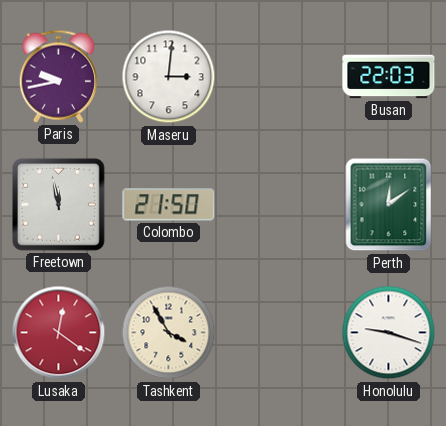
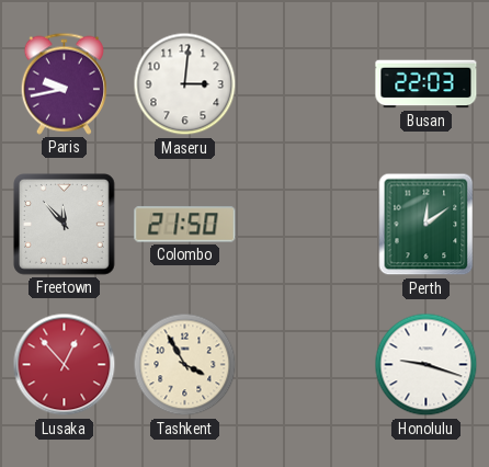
Freetown: 11:58 -> 11:53 (65, 225)
Lusaka: 12:21 -> 12:53 (65, 365)
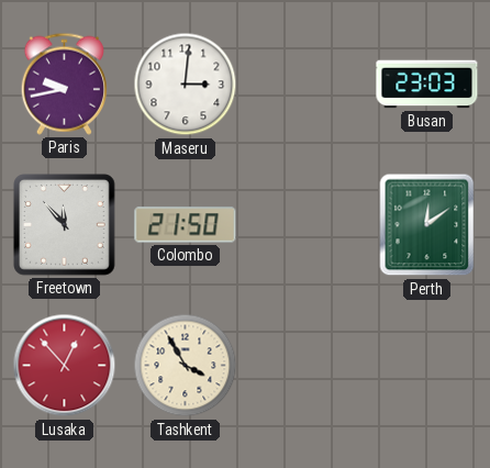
Busan: 22:03 -> 23:03 (427, 85)
Honolulu: 9:18 -> none (427, 365)
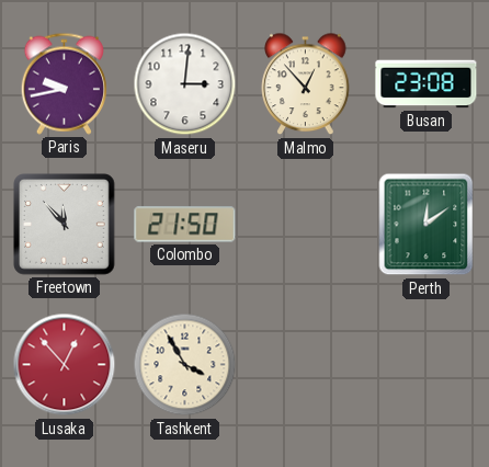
Malmo: none -> 12:53 (306, 84)
Busan: 23:03 -> 23:08 (427, 84)
